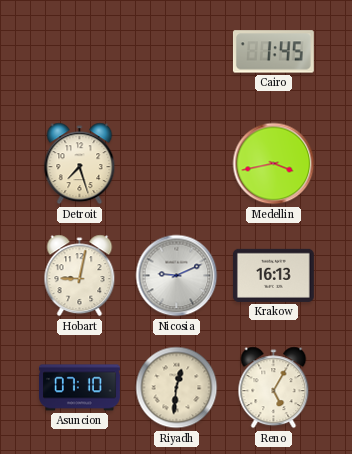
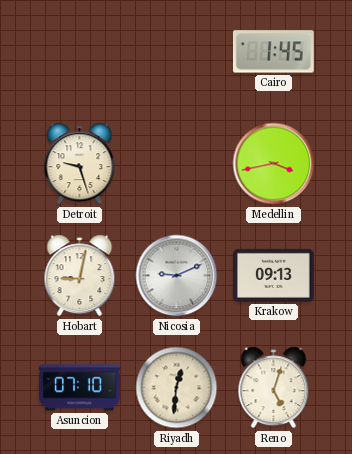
Detroit: 7:27 -> 9:27 (80, 164)
Krakow: 16:13 -> 09:13 (273, 275)
Reno: 5:05 -> 5:03 (274, 388)
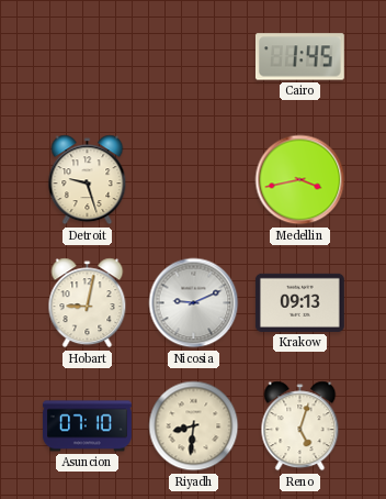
Riyadh: 12:31 -> 8:31 (194, 426)
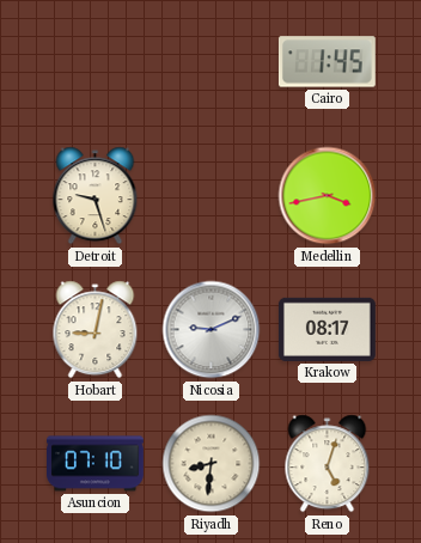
Krakow: 09:13 -> 08:17 (327, 329)
